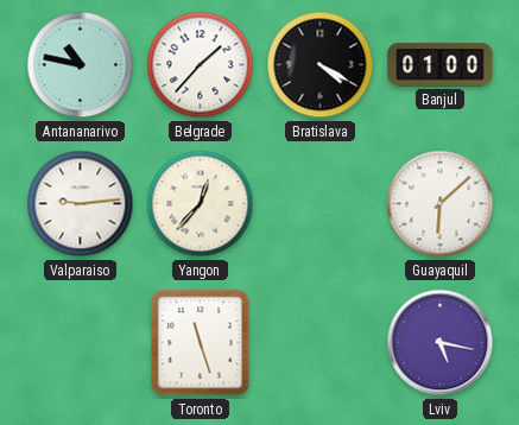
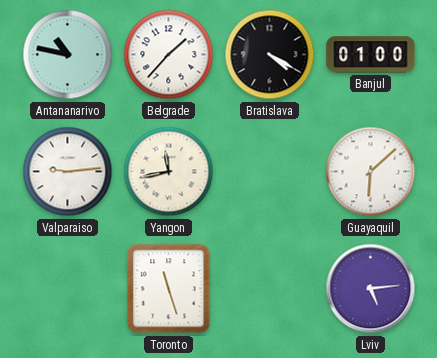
Yangon: 12:37 -> 11:43 (169, 172)
Lviv: 5:17 -> 5:14 (371, 289)
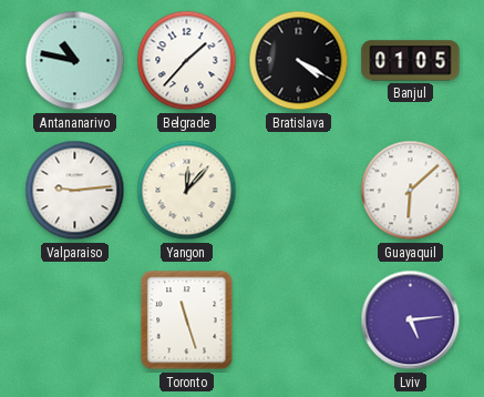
Banjul: 01:00 -> 01:05 (411, 61)
Yangon: 11:43 -> 12:07 (187, 191)
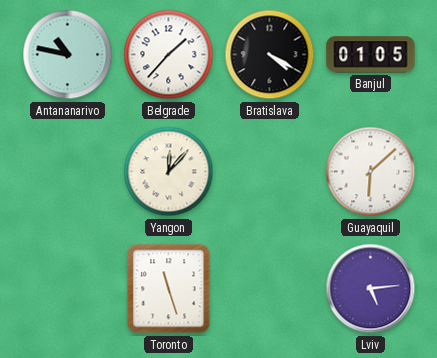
Valparaiso: 9:14 -> none (75, 191)
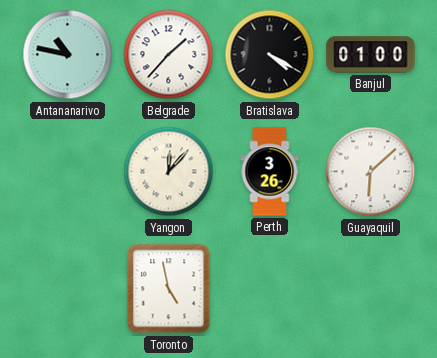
Banjul: 01:05 -> 01:00 (371, 55)
Perth: none -> 3:26 (270, 172)
Toronto: 11:27 -> 4:58 (169, 289)
Lviv: 5:14 -> none (371, 289)
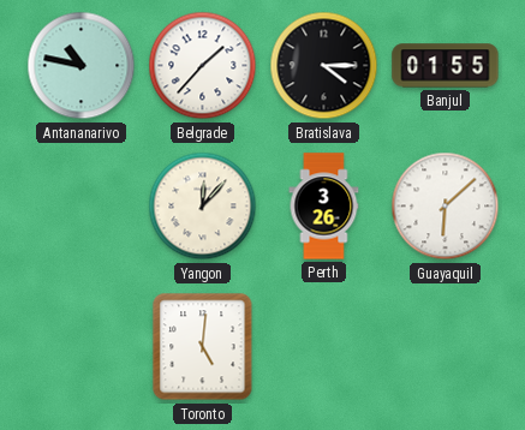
Bratislava: 4:20 -> 4:15 (324, 66)
Banjul: 01:00 -> 01:55 (446, 66)
Toronto: 4:58 -> 5:01 (203, 347)
